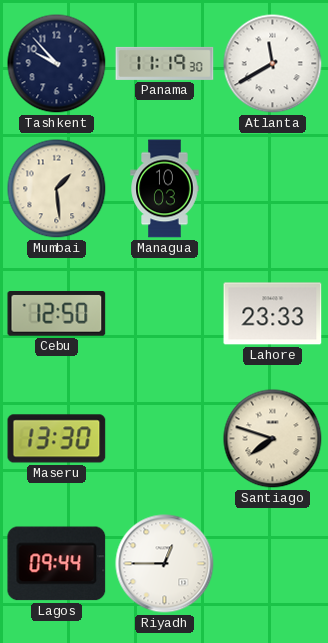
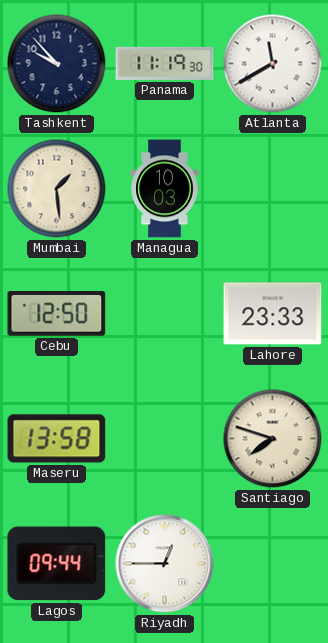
Maseru: 13:30 -> 13:58 (57, 439)
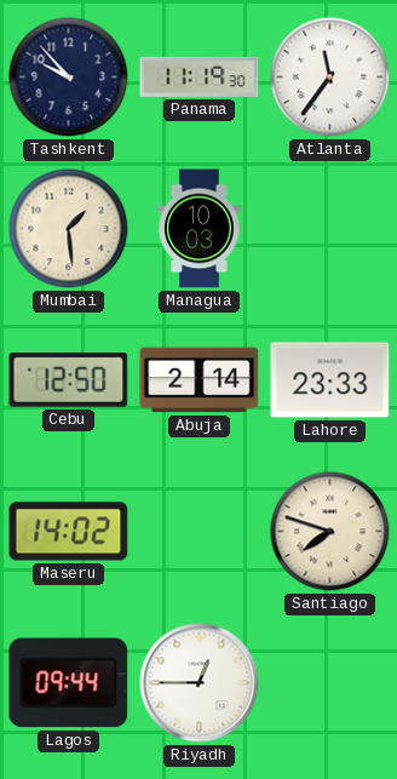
Atlanta: 11:40 -> 11:36 (330, 78)
Abuja: none -> 2:14 (200, 380)
Maseru: 13:58 -> 14:02 (69, 532)
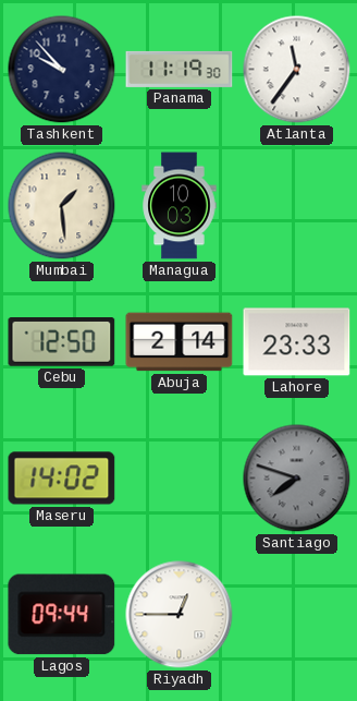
Santiago dial: cream -> grey (297, 479)
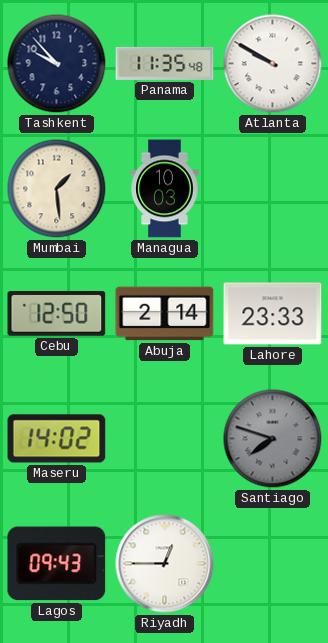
Panama: 11:19 -> 11:35 (165, 63)
Atlanta: 11:36 -> 9:50 (273, 64)
Lagos: 09:44 -> 09:43 (57, 564)
